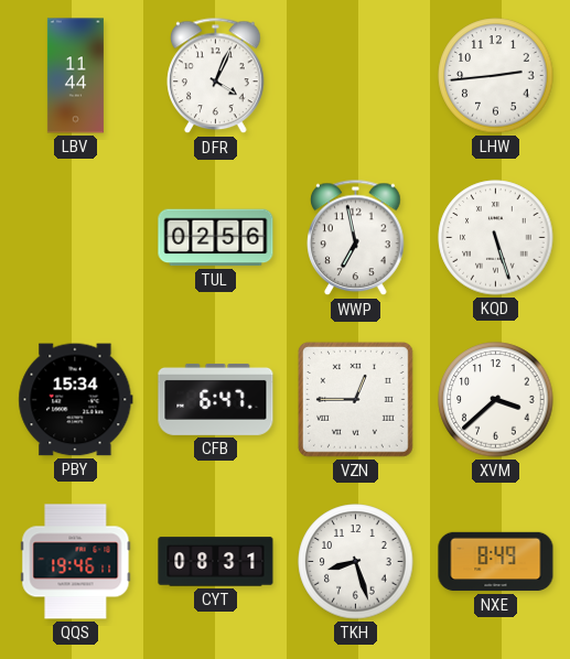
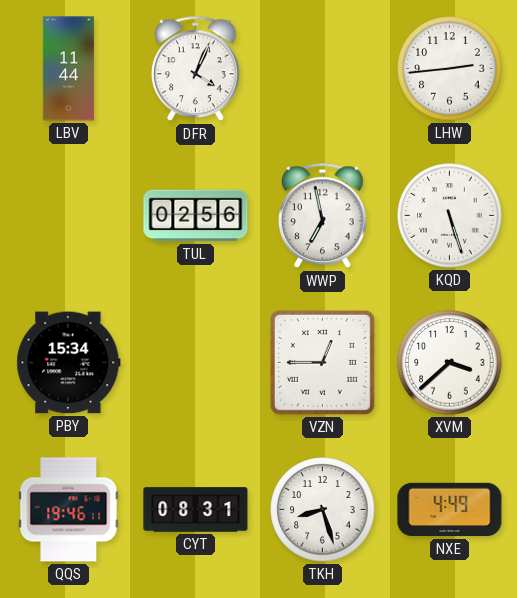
CFB: 6:47 -> none (216, 400)
NXE: 8:49 -> 4:49 (450, 510)
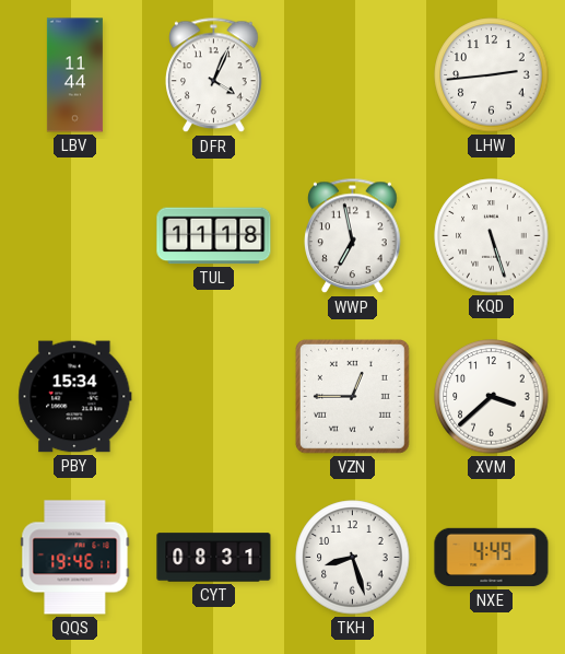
TUL: 02:56 -> 11:18 (214, 236)
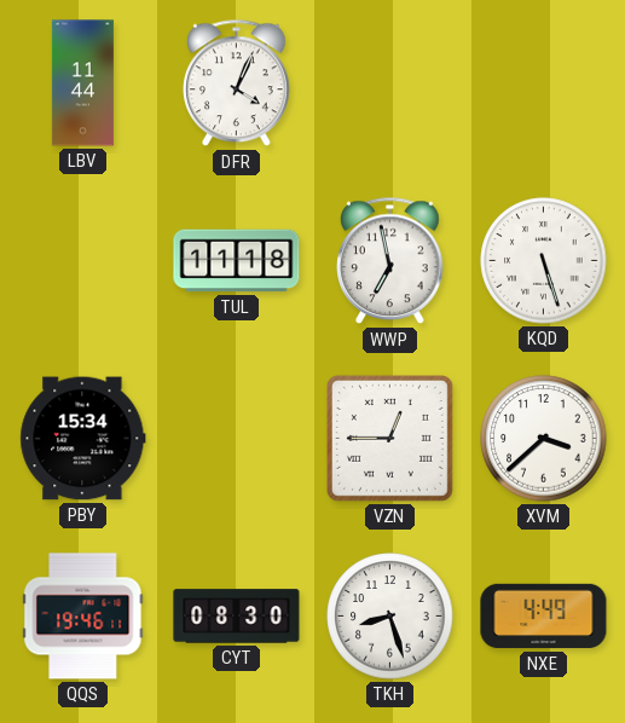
LHW: 2:44 -> none (492, 75)
CYT: 08:31 -> 08:30 (237, 617)
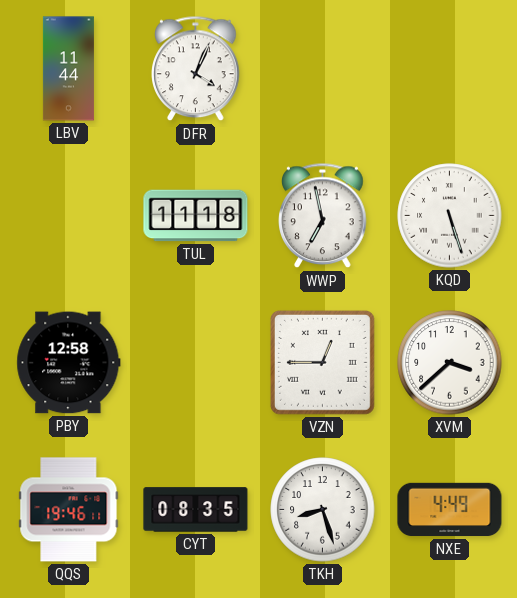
PBY: 15:34 -> 12:58 (69, 363)
CYT: 08:30 -> 08:35 (196, 510)
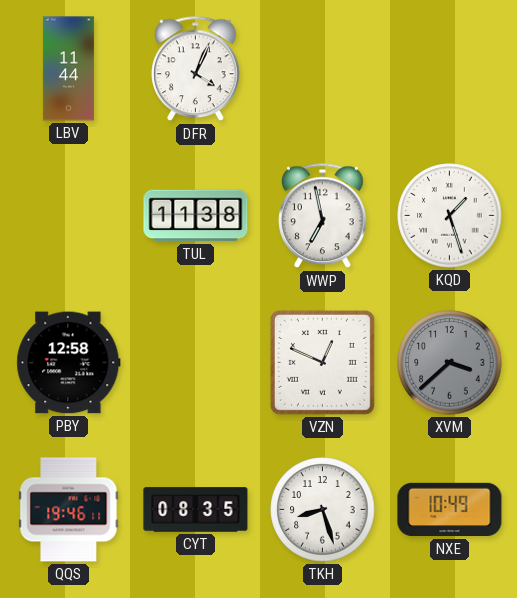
TUL: 11:18 -> 11:38 (196, 216)
KQD: 5:27 -> 1:27 (450, 216)
VZN: 12:45 -> 12:49 (322, 362)
XVM dial: white -> grey (450, 363)
NXE: 4:49 -> 10:49 (450, 510)
